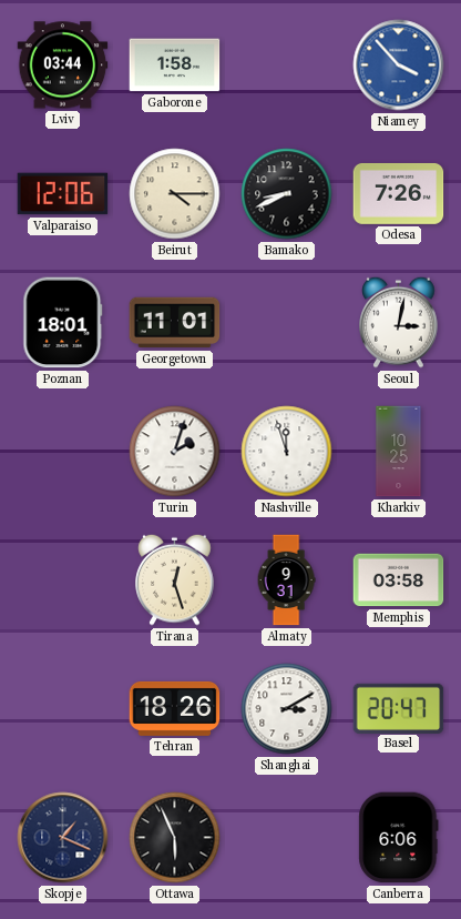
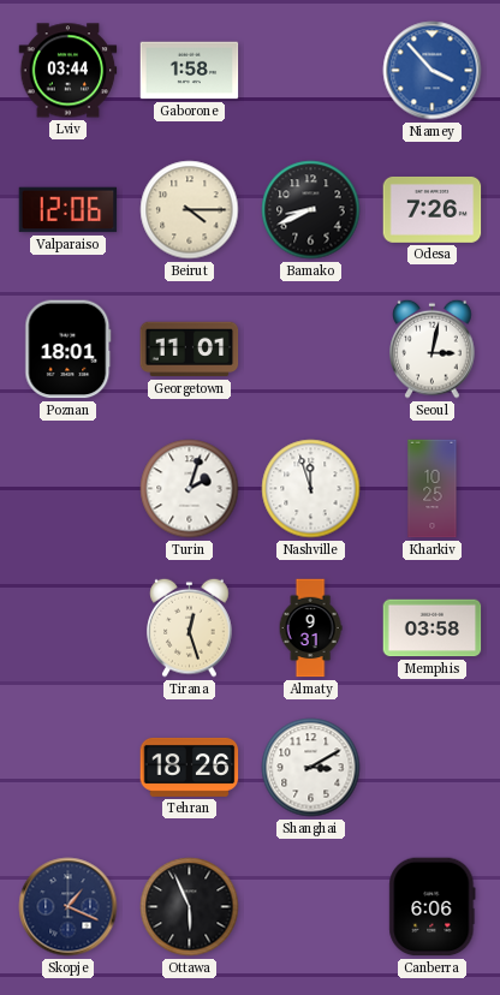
Basel: 20:47 -> none (399, 708)
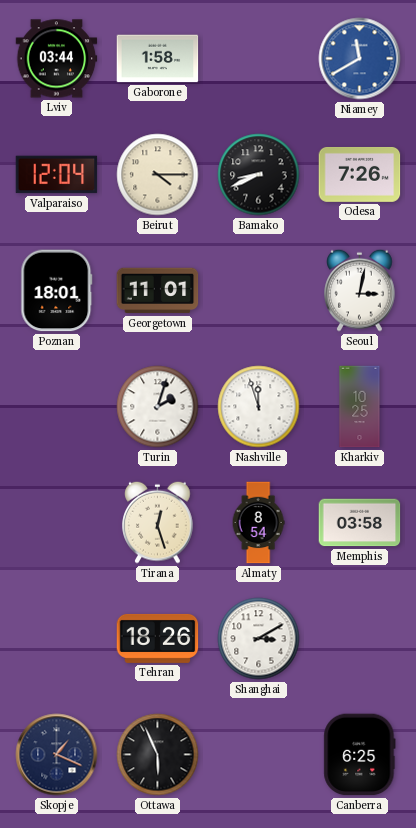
Niamey: 3:53 -> 11:40 (360, 59)
Valparaiso: 12:06 -> 12:04 (57, 175)
Almaty: 9:31 -> 8:54 (258, 523)
Canberra: 6:06 -> 6:25 (360, 755)
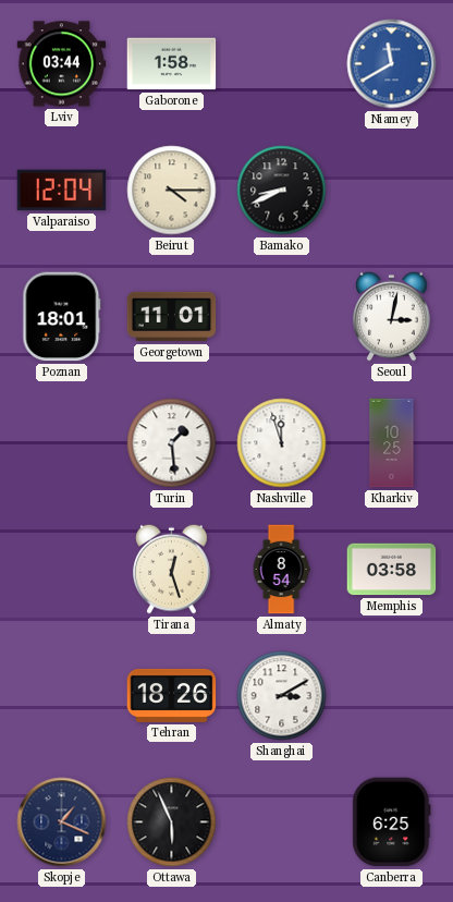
Odesa: 7:26 -> none (360, 174)
Turin: 2:03 -> 1:29 (172, 443)
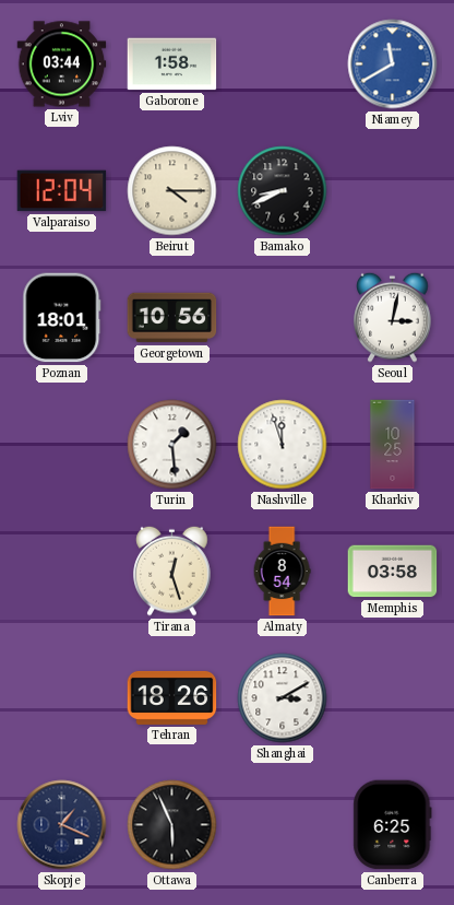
Georgetown: 11:01 -> 10:56 (172, 318)
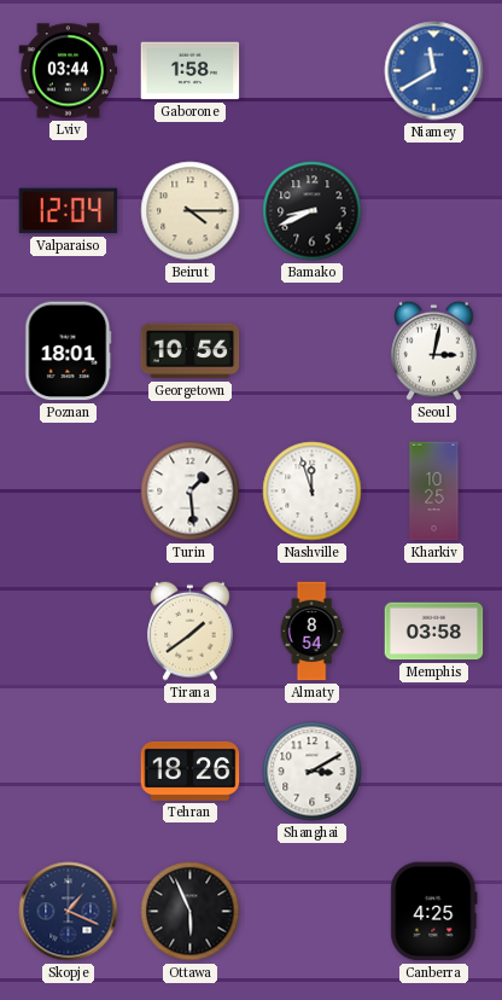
Tirana: 12:27 -> 1:39 (191, 630)
Canberra: 6:25 -> 4:25 (434, 912)
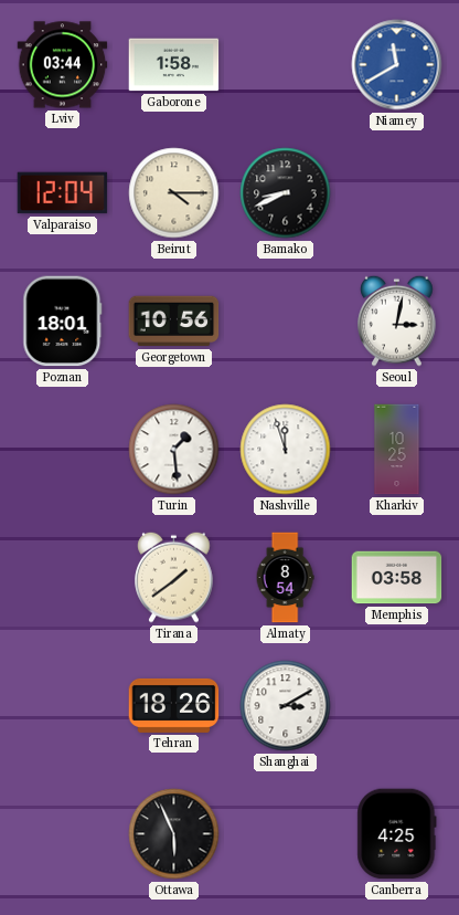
Skopje: 1:19 -> none (69, 912)
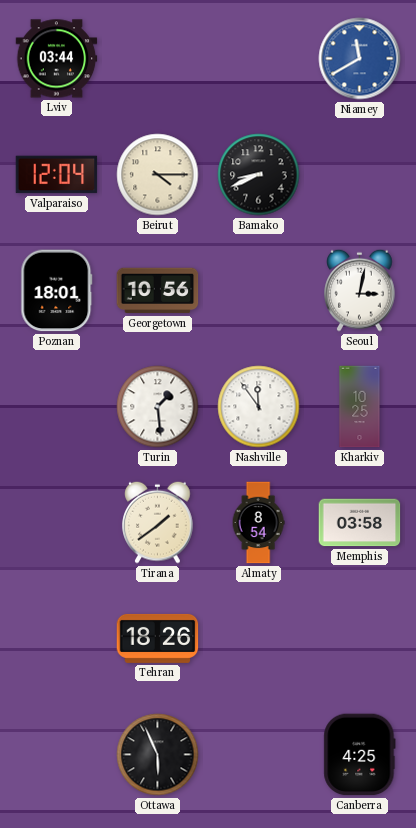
Gaborone: 1:58 -> none (174, 65)
Nashville: 11:57 -> 11:54 (259, 407)
Shanghai: 3:10 -> none (286, 706)
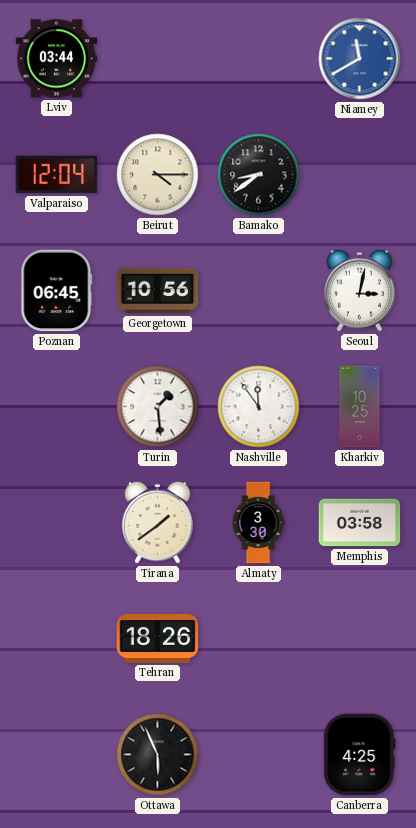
Bamako: 8:41 -> 8:39 (259, 175)
Poznan: 18:01 -> 06:45 (57, 291)
Almaty: 8:54 -> 3:30 (258, 523)
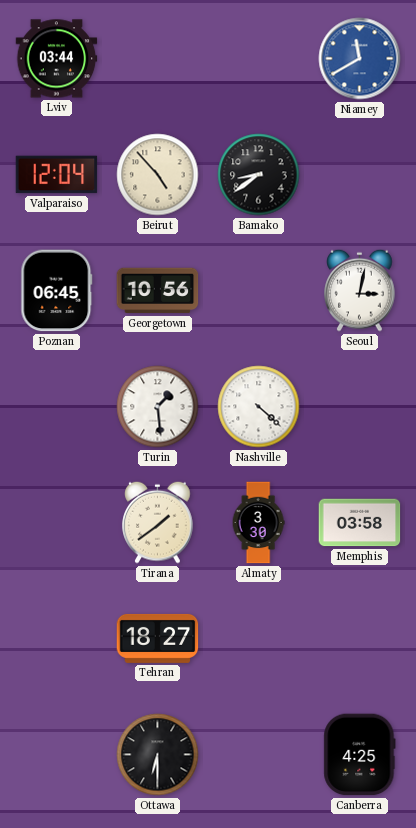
Beirut: 4:15 -> 4:53 (158, 175)
Nashville: 11:54 -> 4:22 (259, 407)
Kharkiv: 10:25 -> none (360, 407)
Tehran: 18:26 -> 18:27 (158, 638)
Ottawa: 5:56 -> 6:30 (158, 755)
